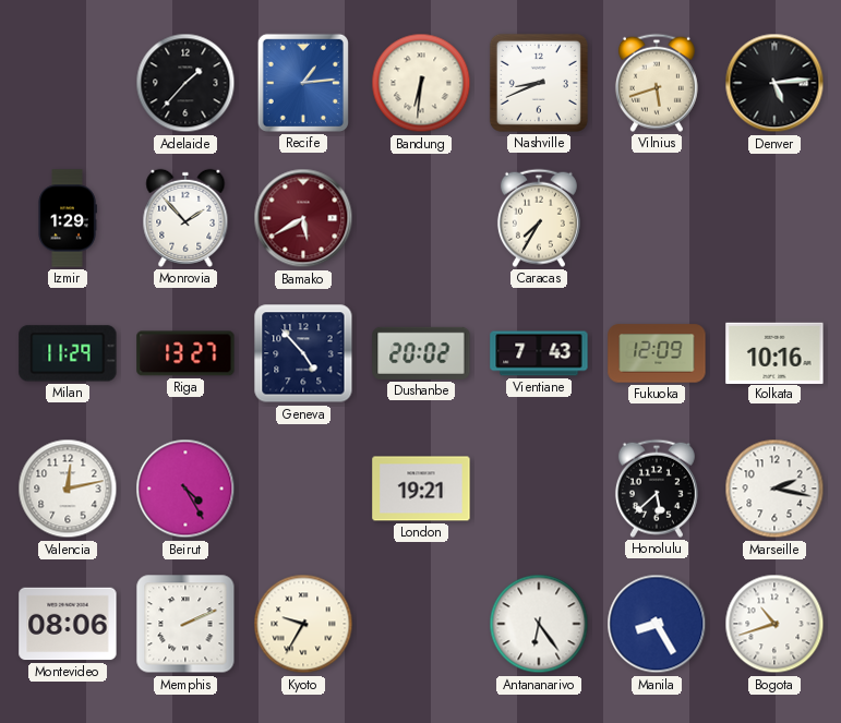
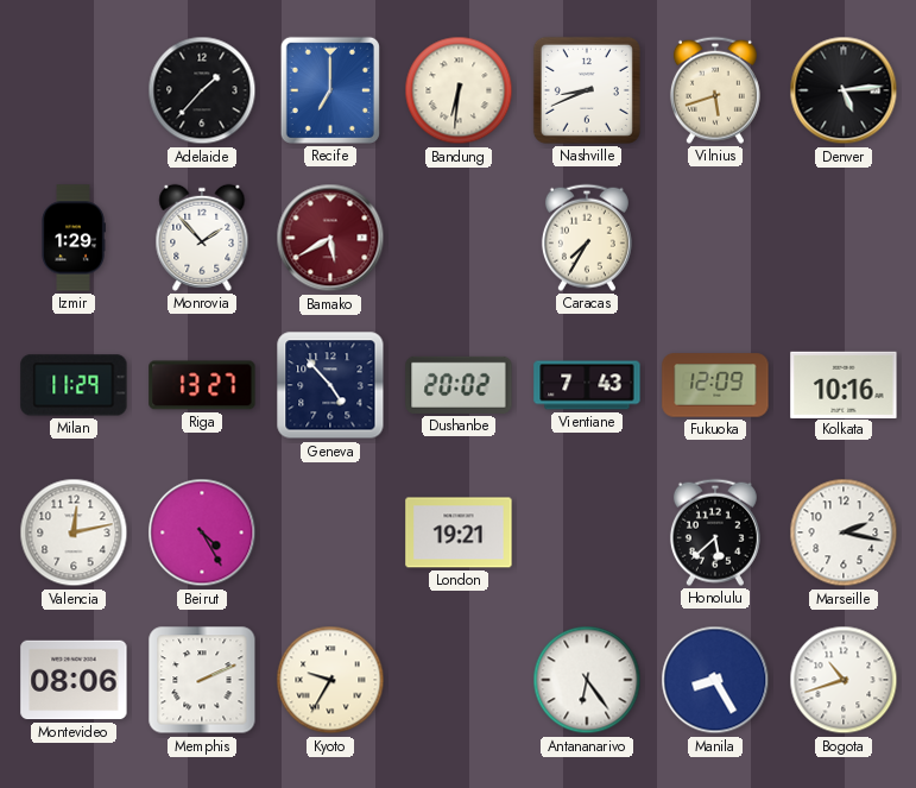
Recife: 1:14 -> 7:00 (330, 90)
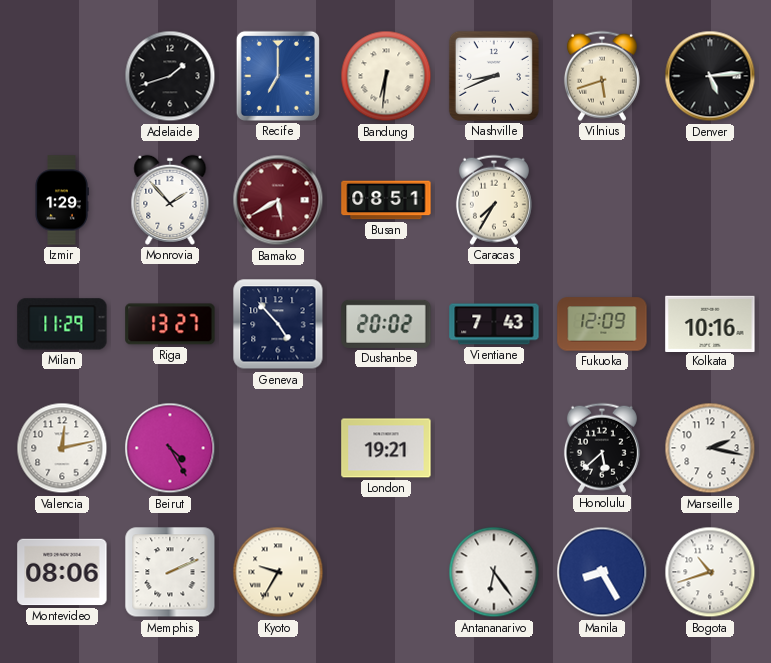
Adelaide: 1:37 -> 1:42 (170, 76)
Busan: none -> 08:51 (386, 200)
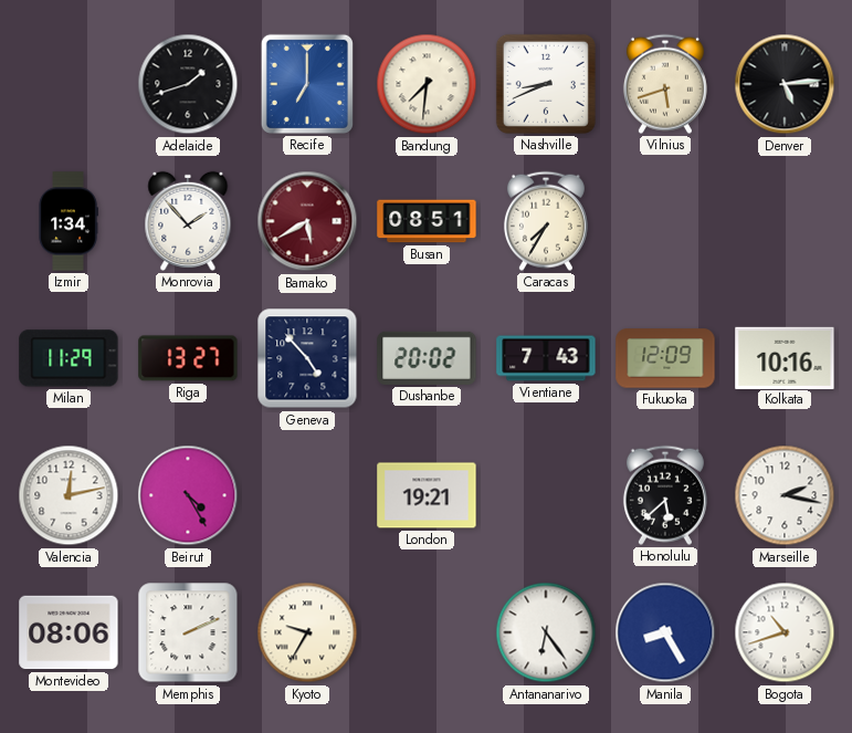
Bandung: 6:31 -> 7:31 (427, 84)
Izmir: 1:29 -> 1:34 (69, 221)
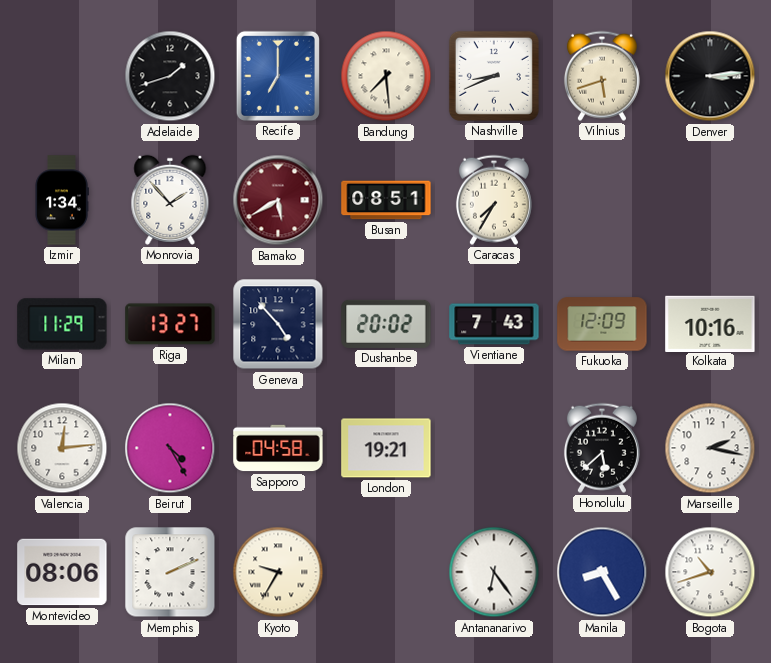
Bandung: 7:31 -> 7:29 (386, 76)
Denver: 5:14 -> 3:14 (710, 76)
Valencia: 12:13 -> 12:14 (62, 448)
Sapporo: none -> 04:58 (278, 448)
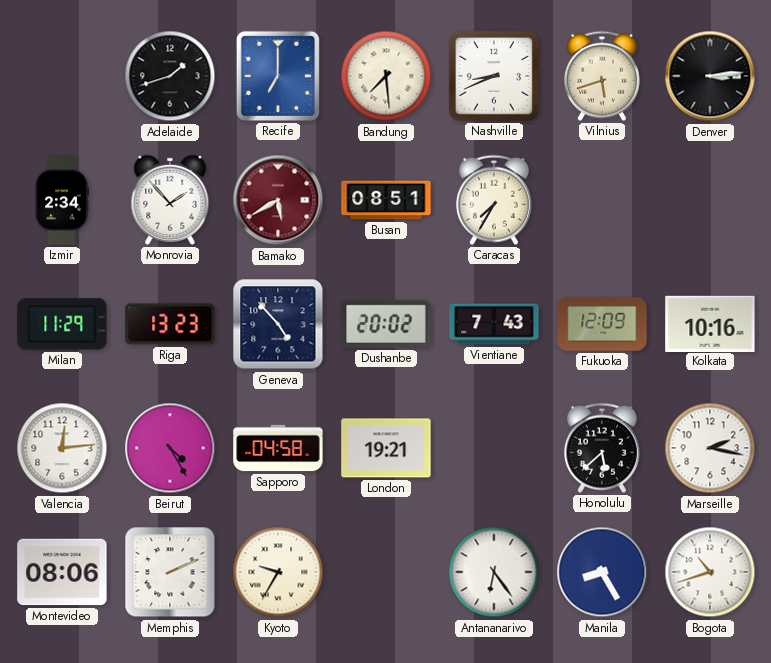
Izmir: 1:34 -> 2:34 (62, 200)
Riga: 13:27 -> 13:23 (170, 324)
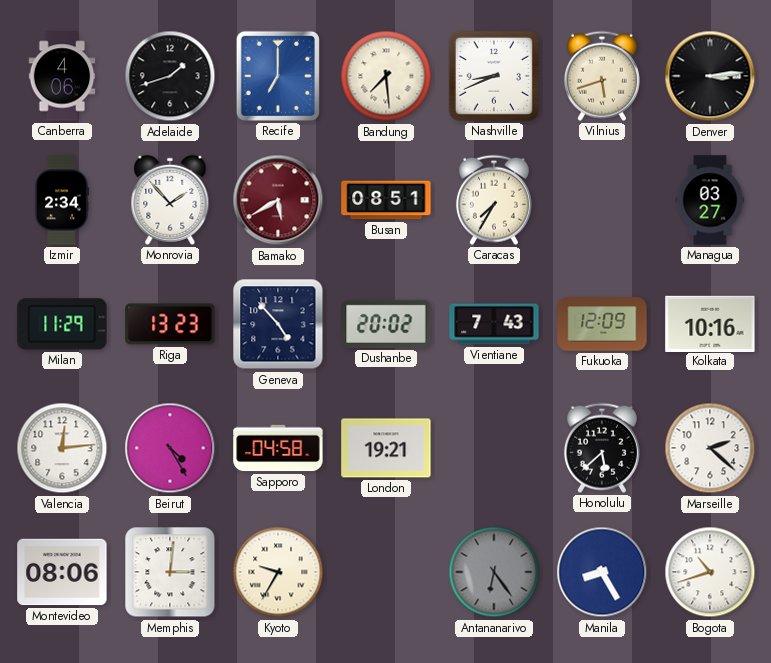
Canberra: none -> 4:06 (62, 76)
Managua: none -> 03:27 (710, 200)
Marseille: 2:17 -> 2:22 (710, 448)
Memphis: 2:11 -> 3:01 (170, 572)
Antananarivo dial: white -> grey (494, 572)
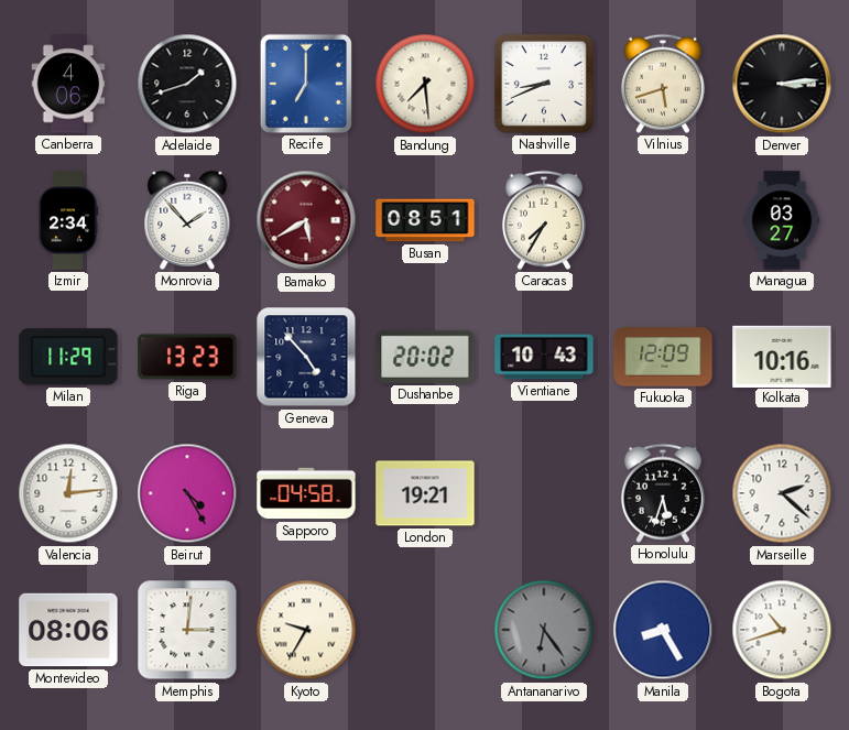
Vientiane: 7:43 -> 10:43 (544, 357)
Honolulu: 5:38 -> 5:33 (663, 493)
